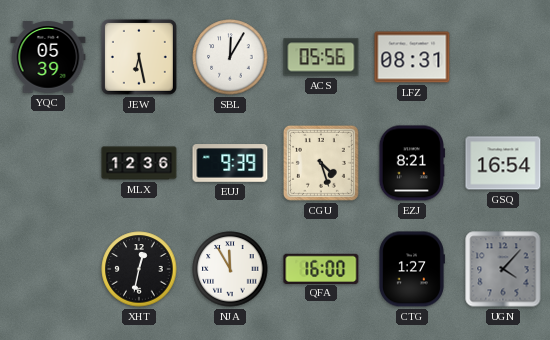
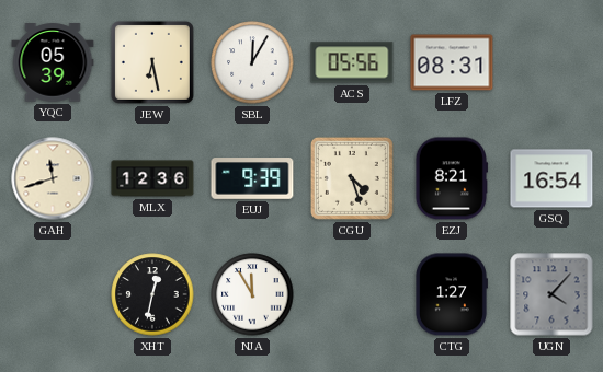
GAH: none -> 11:42 (53, 178)
QFA: 16:00 -> none (321, 268)
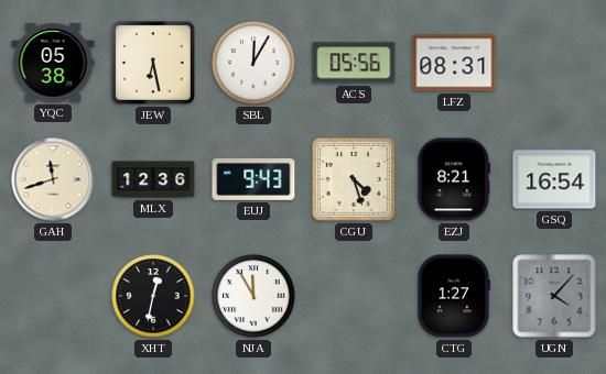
YQC: 05:39 -> 05:38 (53, 63)
EUJ: 9:39 -> 9:43 (253, 179)
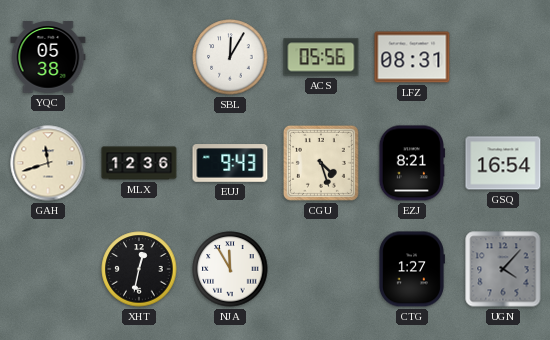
JEW: 6:28 -> none (153, 63)
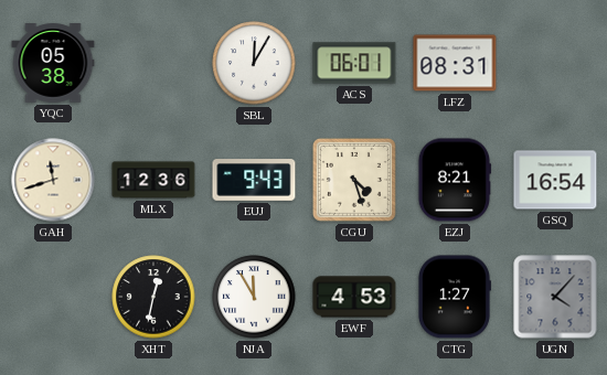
ACS: 05:56 -> 06:01 (354, 63)
EWF: none -> 4:53 (354, 297)
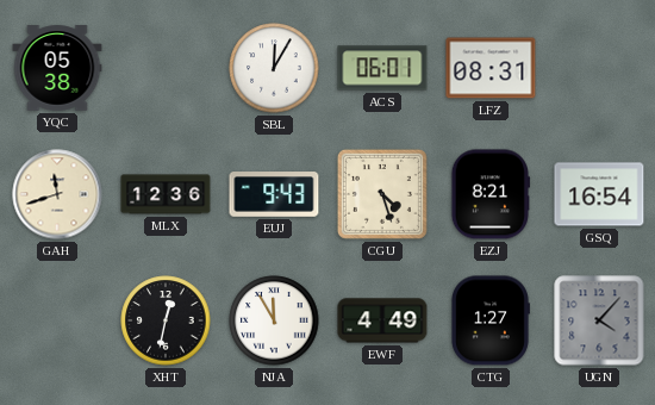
EWF: 4:53 -> 4:49 (382, 320)
